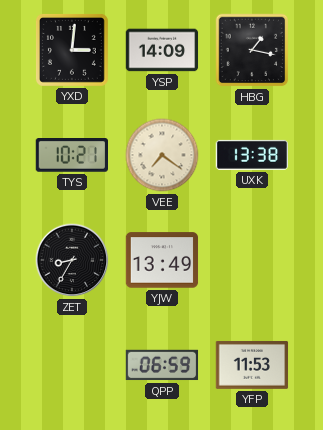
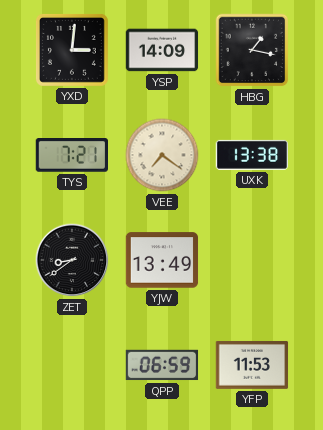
TYS: 10:21 -> 7:21 (71, 155)
ZET: 8:35 -> 8:39 (72, 260)
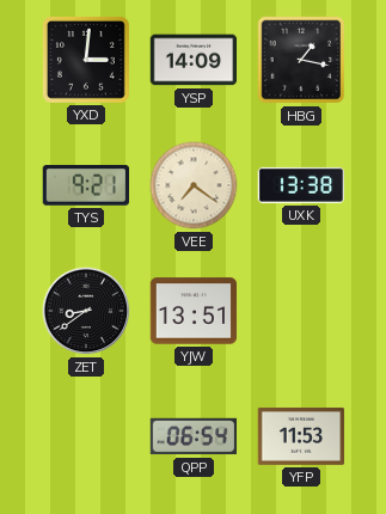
TYS: 7:21 -> 9:21 (85, 185)
YJW: 13:49 -> 13:51 (194, 311)
QPP: 06:59 -> 06:54 (194, 436)
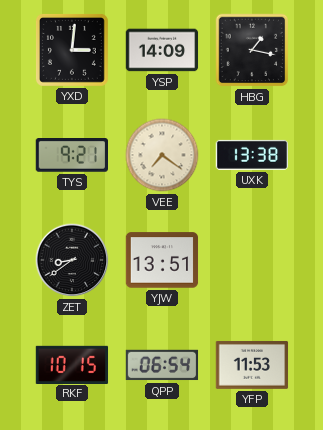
RKF: none -> 10:15 (72, 364)
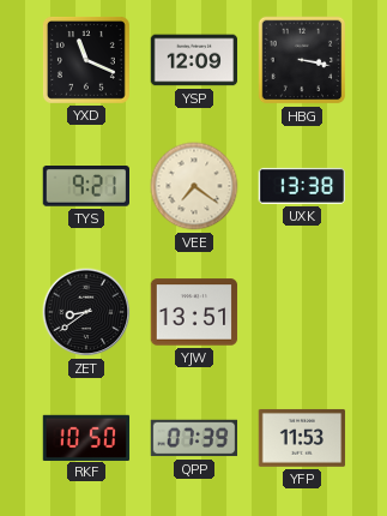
YXD: 3:01 -> 11:19 (86, 60)
YSP: 14:09 -> 12:09 (194, 60)
HBG: 1:17 -> 3:17 (302, 60)
RKF: 10:15 -> 10:50 (86, 437)
QPP: 06:54 -> 07:39 (194, 438)
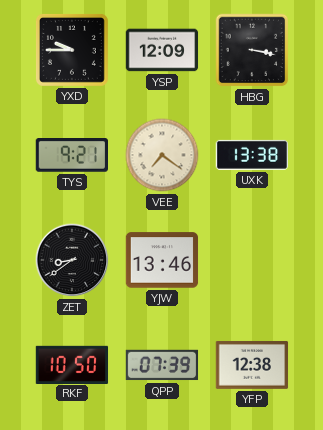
YXD: 11:19 -> 9:45 (72, 50)
YJW: 13:51 -> 13:46 (162, 260)
YFP: 11:53 -> 12:38 (252, 365)
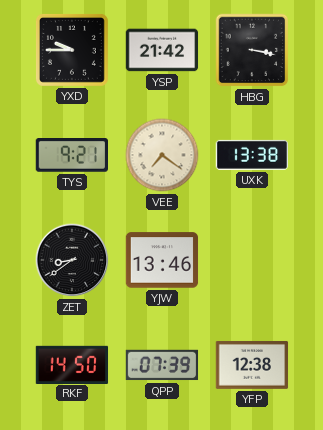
YSP: 12:09 -> 21:42 (162, 50)
RKF: 10:50 -> 14:50 (72, 364)
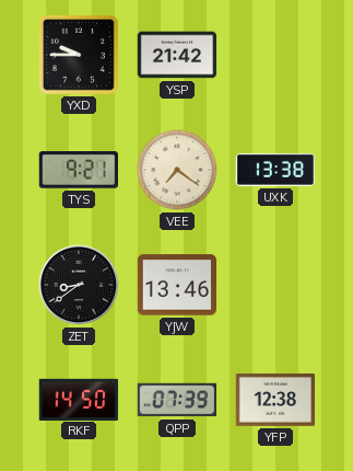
HBG: 3:17 -> none (252, 50)
